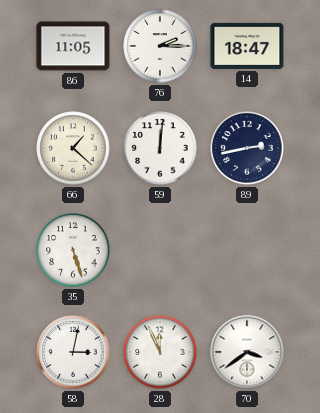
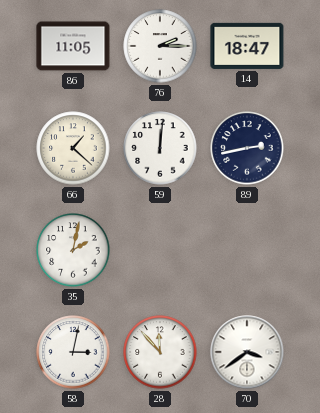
35: 5:27 -> 2:02 (73, 250)
28: 11:56 -> 11:53 (160, 352)
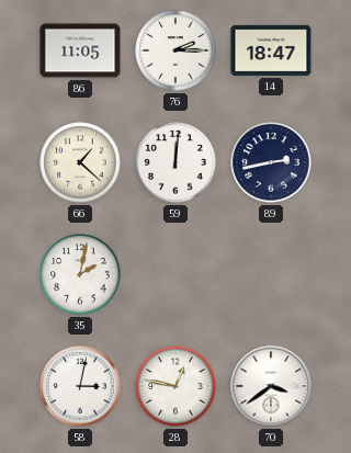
28: 11:53 -> 12:47 (175, 386)
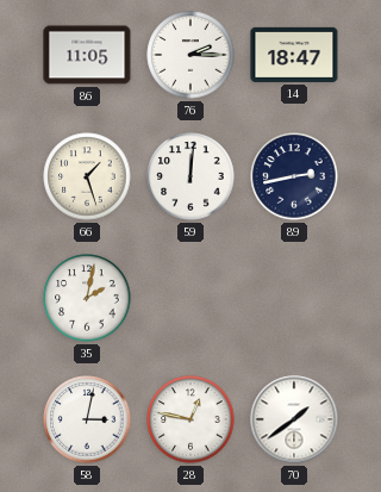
66: 1:22 -> 1:27 (87, 176)
70: 3:39 -> 1:39 (294, 419)
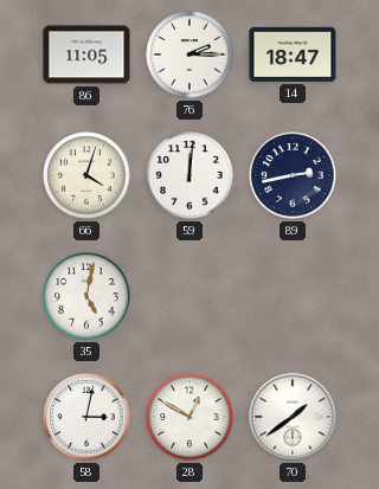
66: 1:27 -> 4:03 (86, 175)
35: 2:02 -> 5:02 (86, 296)
28: 12:47 -> 12:50 (189, 417)
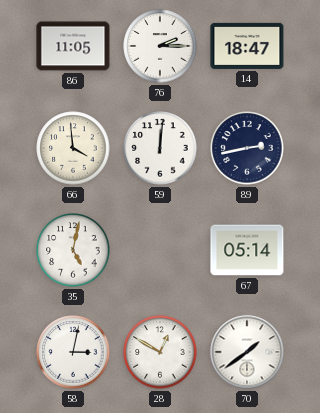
66: 4:03 -> 3:59 (73, 148)
67: none -> 05:14 (247, 250)
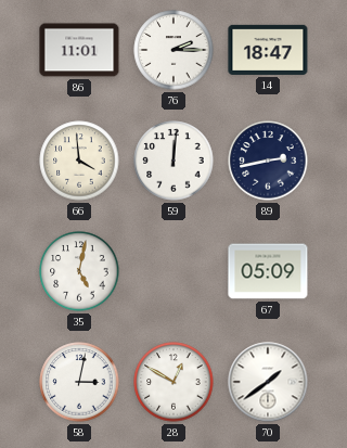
86: 11:05 -> 11:01 (79, 50)
67: 05:14 -> 05:09 (268, 271)
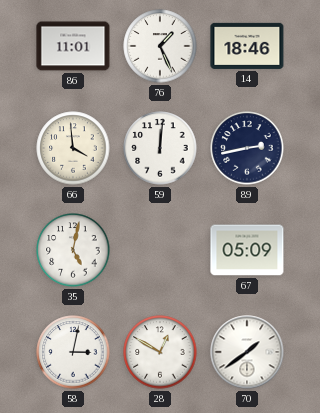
76: 2:15 -> 1:26 (160, 46)
14: 18:47 -> 18:46 (247, 46)
